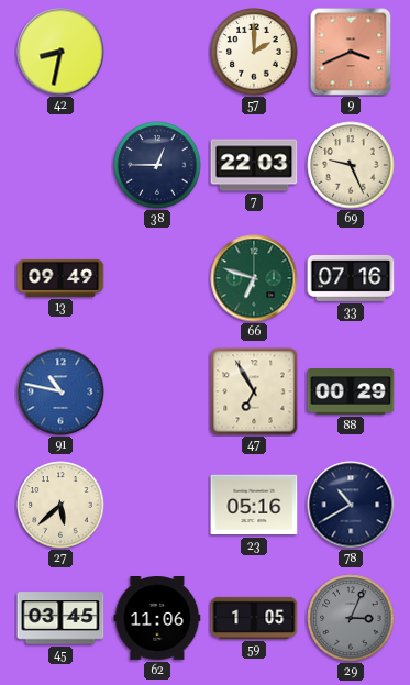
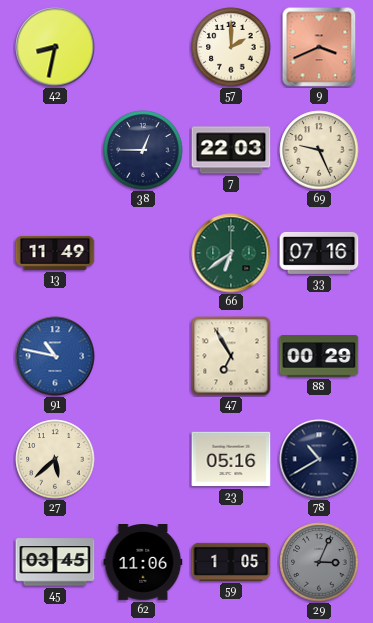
13: 09:49 -> 11:49 (55, 253)
66: 6:48 -> 6:39 (231, 253)
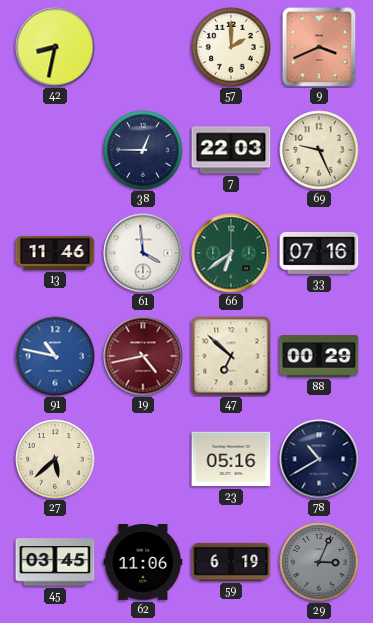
13: 11:49 -> 11:46 (55, 253)
61: none -> 3:59 (143, 253)
19: none -> 4:43 (143, 356)
47: 6:55 -> 6:52 (231, 356)
59: 1:05 -> 6:19 (231, 562)
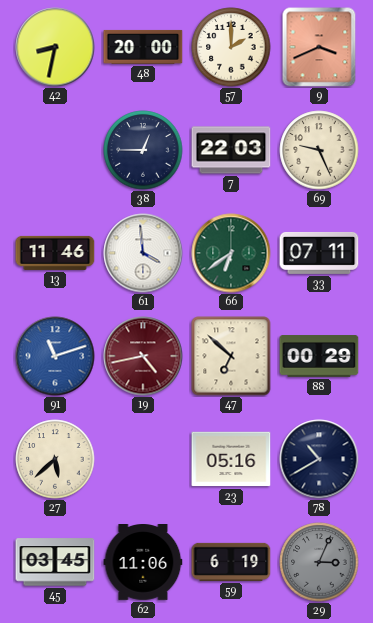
48: none -> 20:00 (143, 47)
33: 07:16 -> 07:11 (319, 253)
91: 10:47 -> 11:12 (55, 356)
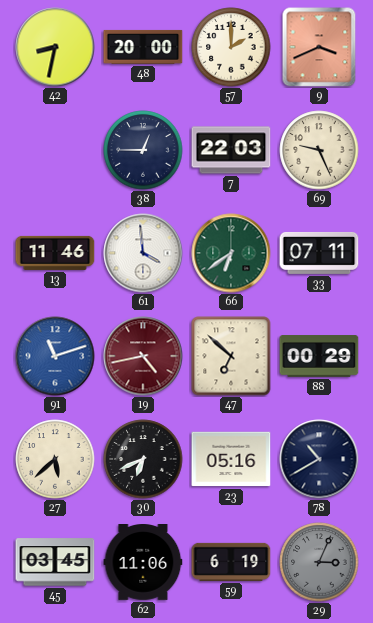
30: none -> 6:41 (143, 459)
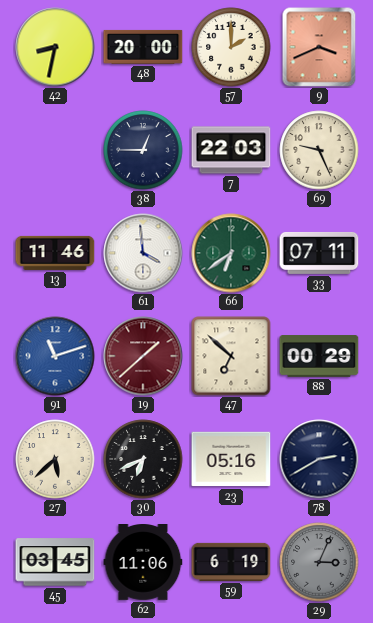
19: 4:43 -> 1:38 (143, 356)
78: 10:40 -> 2:40 (319, 459)
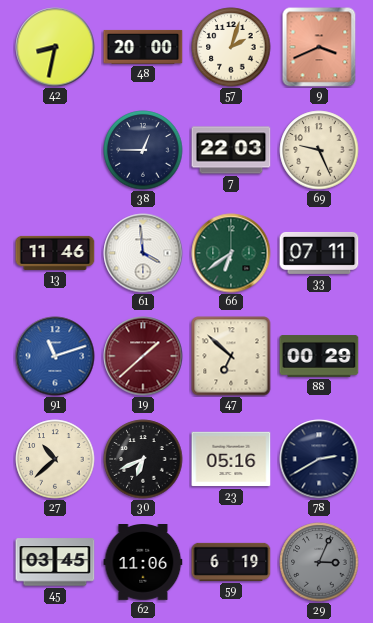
57: 2:00 -> 2:03 (231, 47)
27: 5:38 -> 10:38 (55, 459)
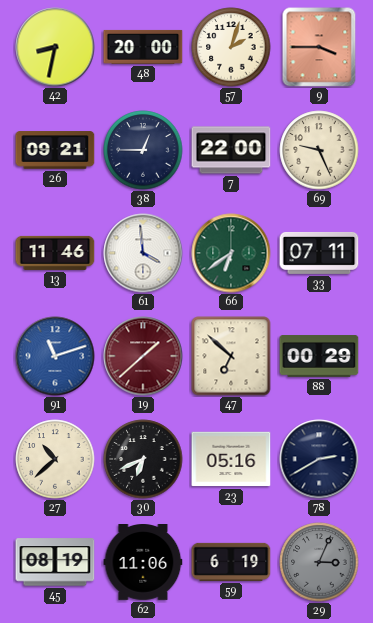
9: 3:41 -> 3:45 (319, 47)
26: none -> 09:21 (55, 150)
7: 22:03 -> 22:00 (231, 150)
45: 03:45 -> 08:19 (55, 562)
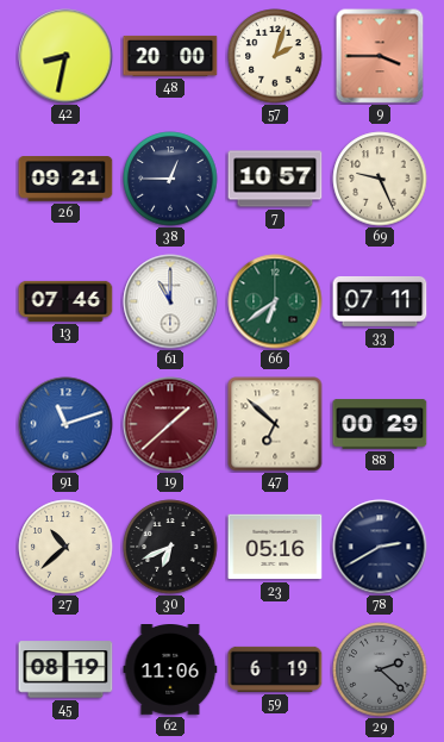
7: 22:00 -> 10:57 (275, 179)
13: 11:46 -> 07:46 (65, 301)
61: 3:59 -> 11:00 (170, 301)
29: 3:04 -> 2:22 (380, 669)
